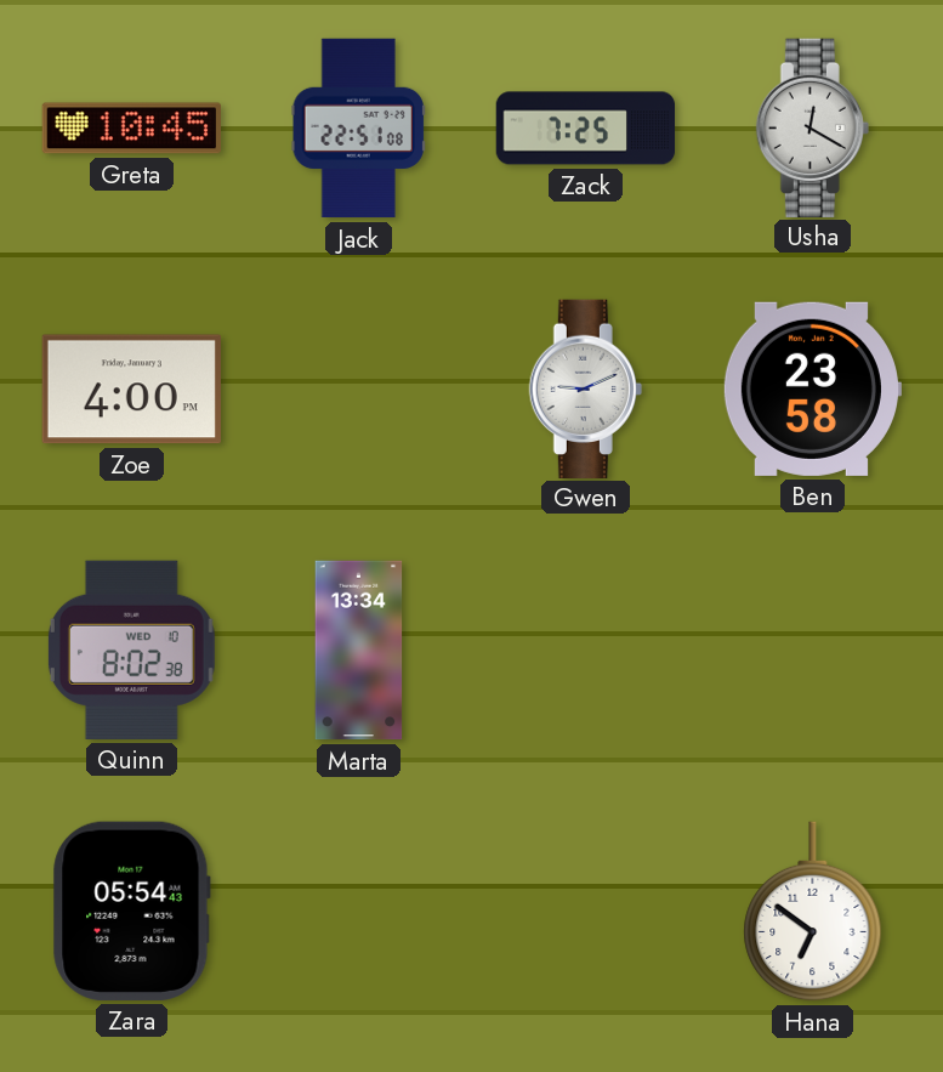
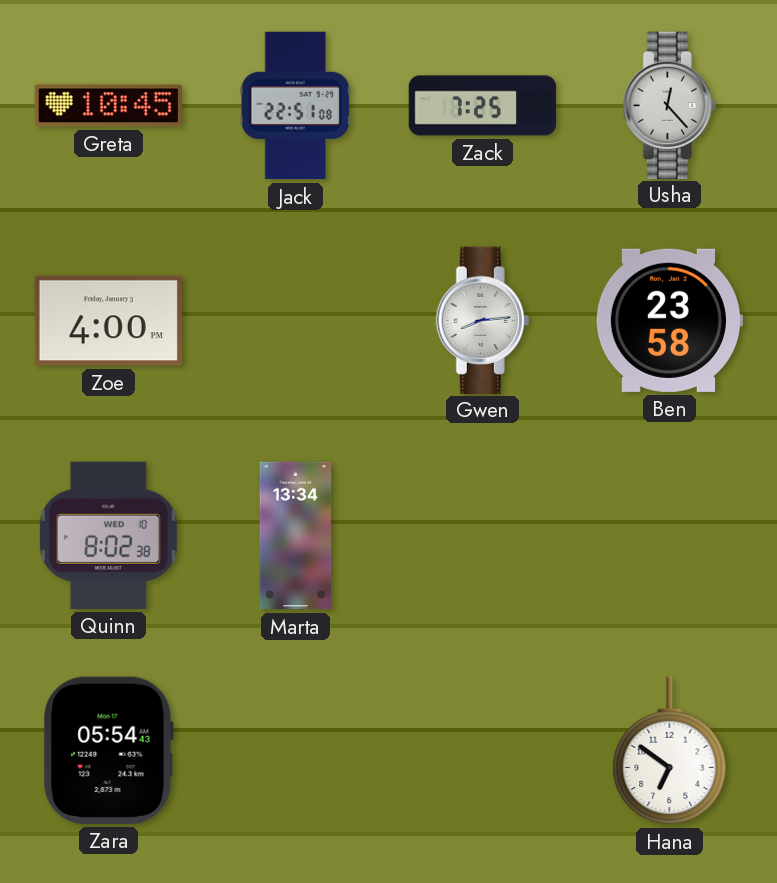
Usha: 12:20 -> 12:23 (669, 105)
Gwen: 9:11 -> 8:14 (482, 320)
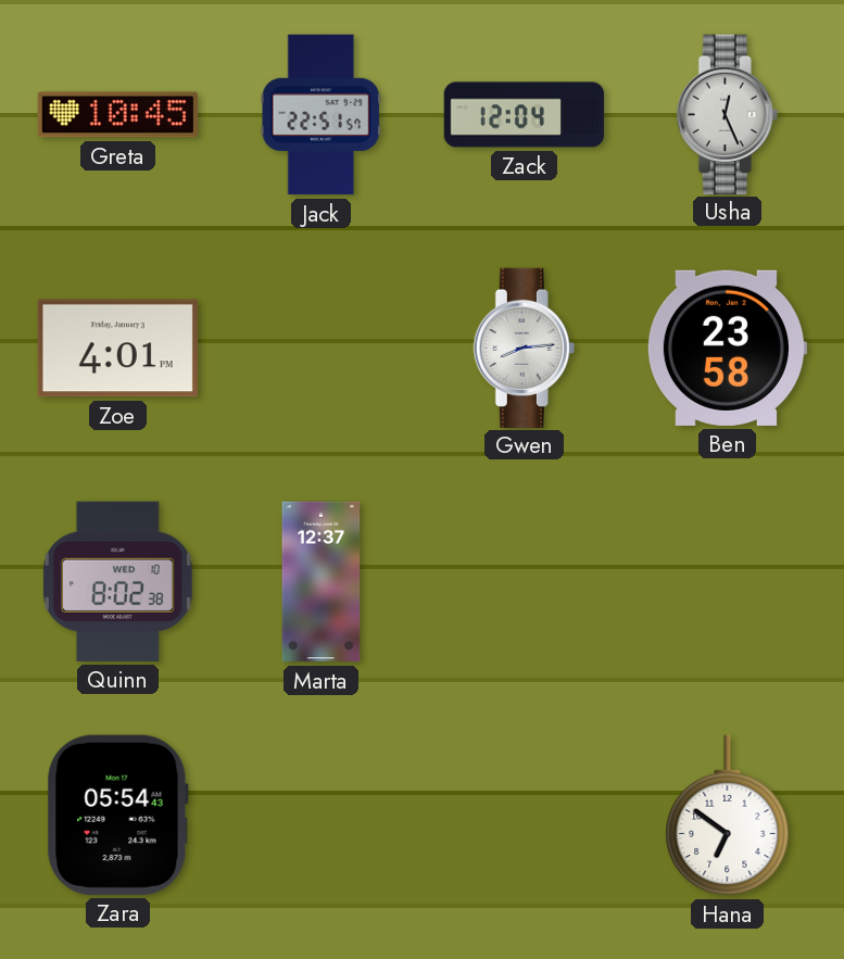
Jack: 22:51:08 -> 22:51:57 (320, 115)
Zack: 7:25 -> 12:04 (525, 115)
Usha: 12:23 -> 12:26 (727, 114)
Zoe: 4:00 -> 4:01 (117, 349)
Marta: 13:34 -> 12:37 (322, 582)
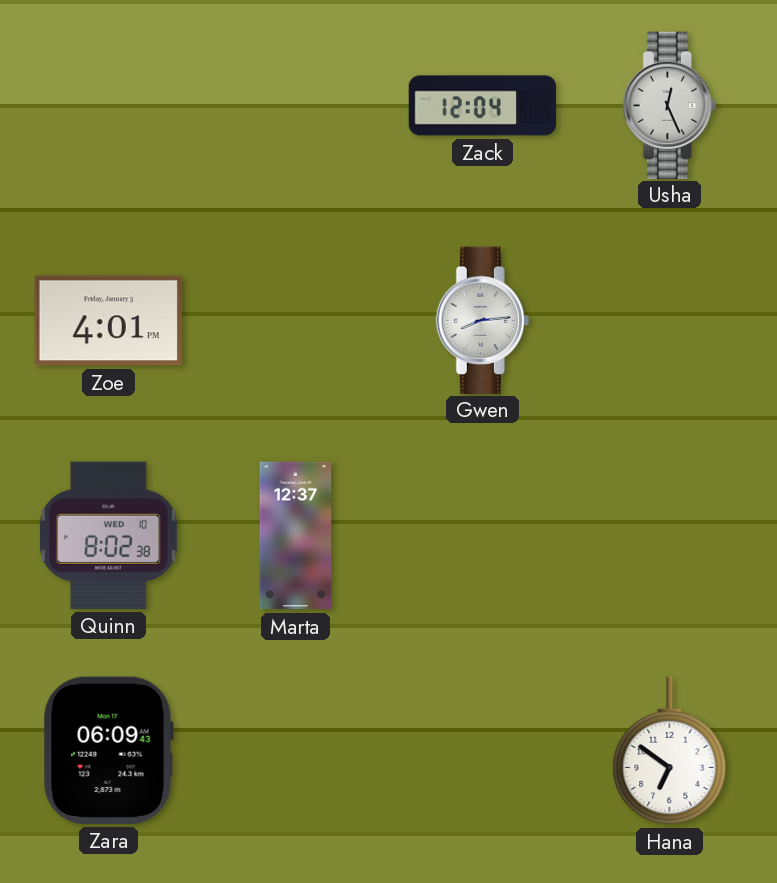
Greta: 10:45 -> none (118, 115)
Jack: 22:51 -> none (320, 115)
Ben: 23:58 -> none (727, 348)
Zara: 05:54 -> 06:09 (108, 750)
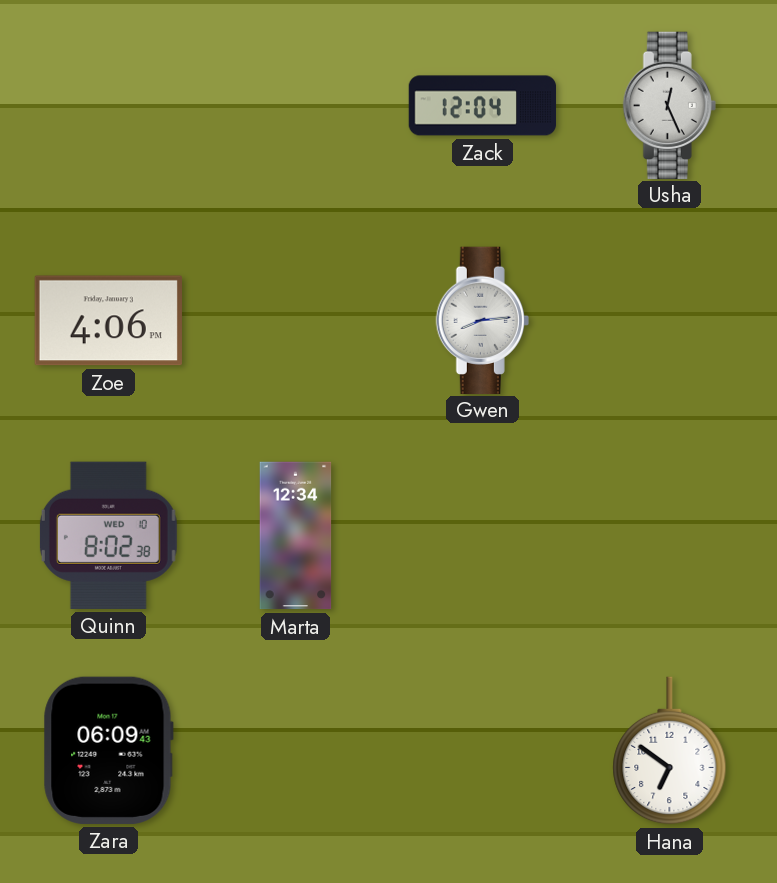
Zoe: 4:01 -> 4:06 (108, 321)
Marta: 12:37 -> 12:34 (296, 536)
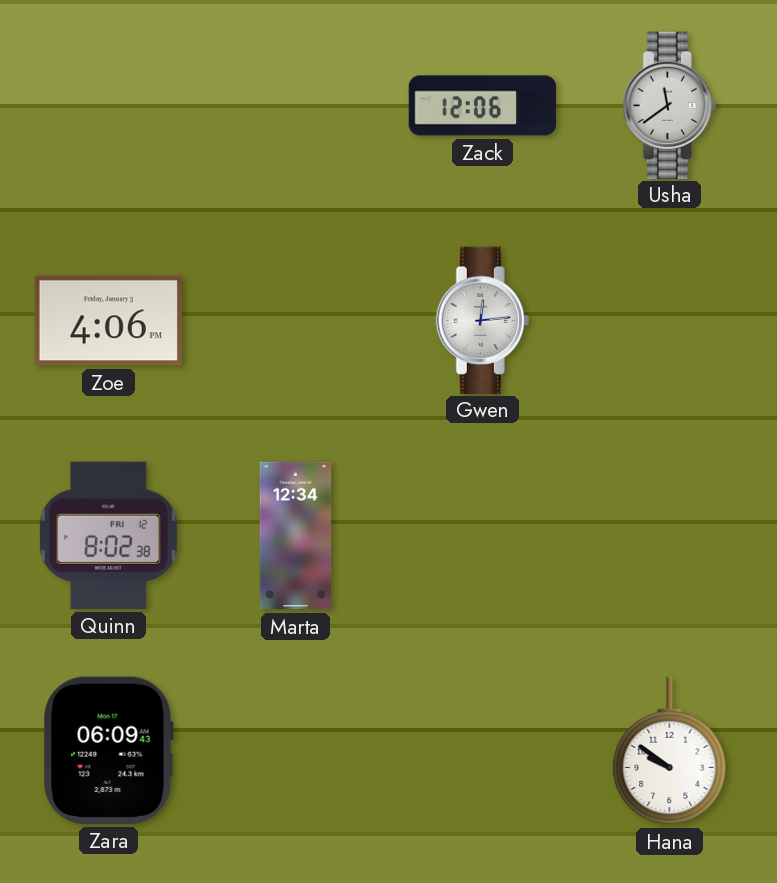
Zack: 12:04 -> 12:06 (483, 106)
Usha: 12:26 -> 11:39 (669, 105)
Gwen: 8:14 -> 12:14 (482, 320)
Quinn date: WED 10 -> FRI 12 (108, 535)
Hana: 6:51 -> 9:51 (670, 751)
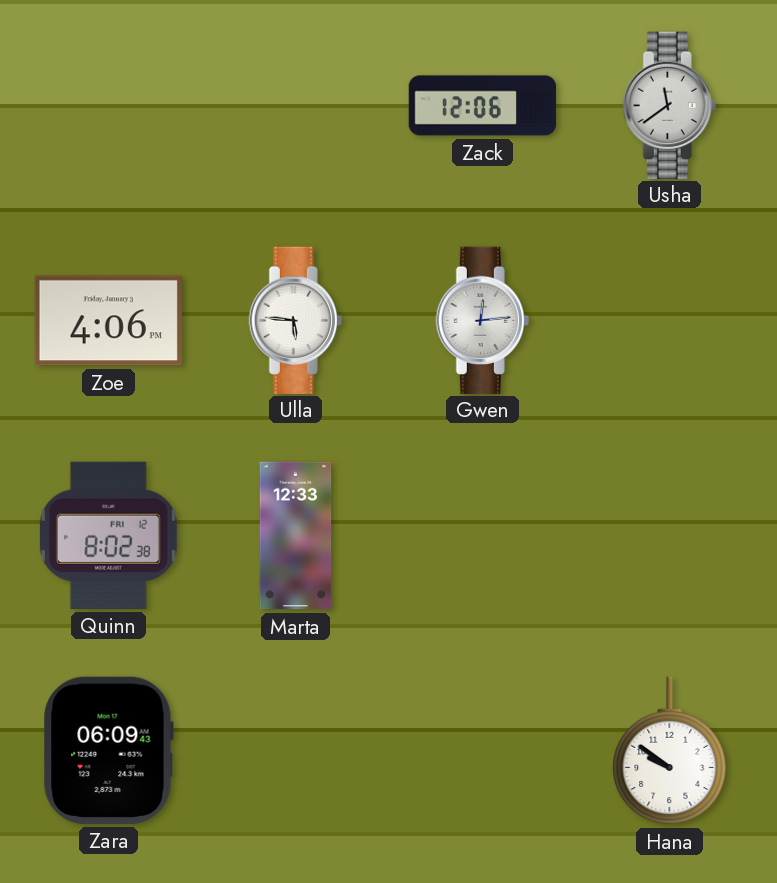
Ulla: none -> 5:46 (295, 320)
Marta: 12:34 -> 12:33 (296, 536)
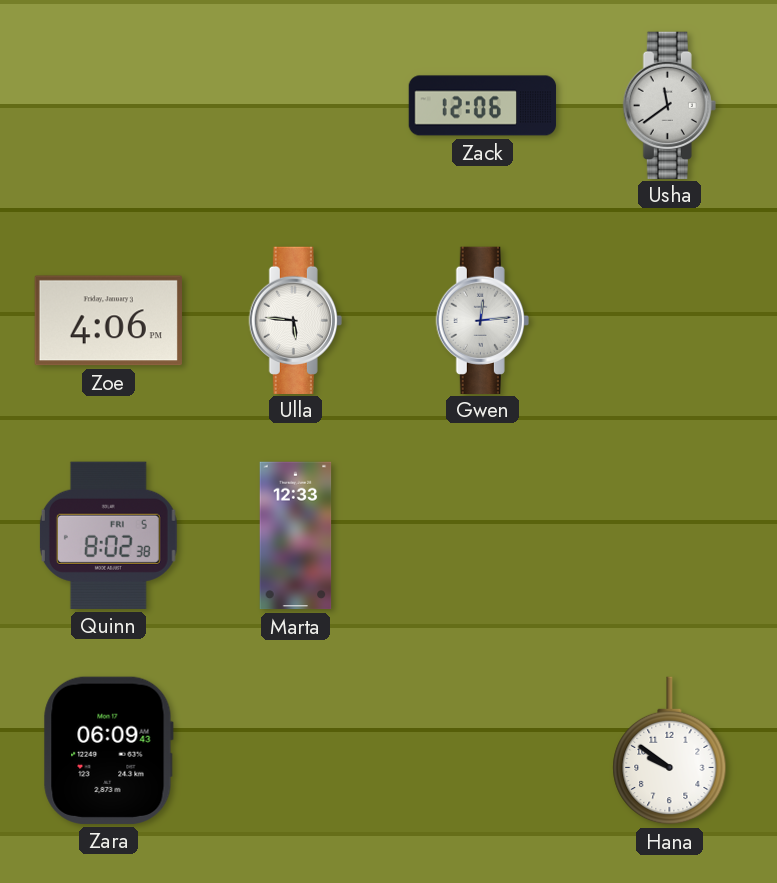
Quinn date: FRI 12 -> FRI 5 (108, 535)
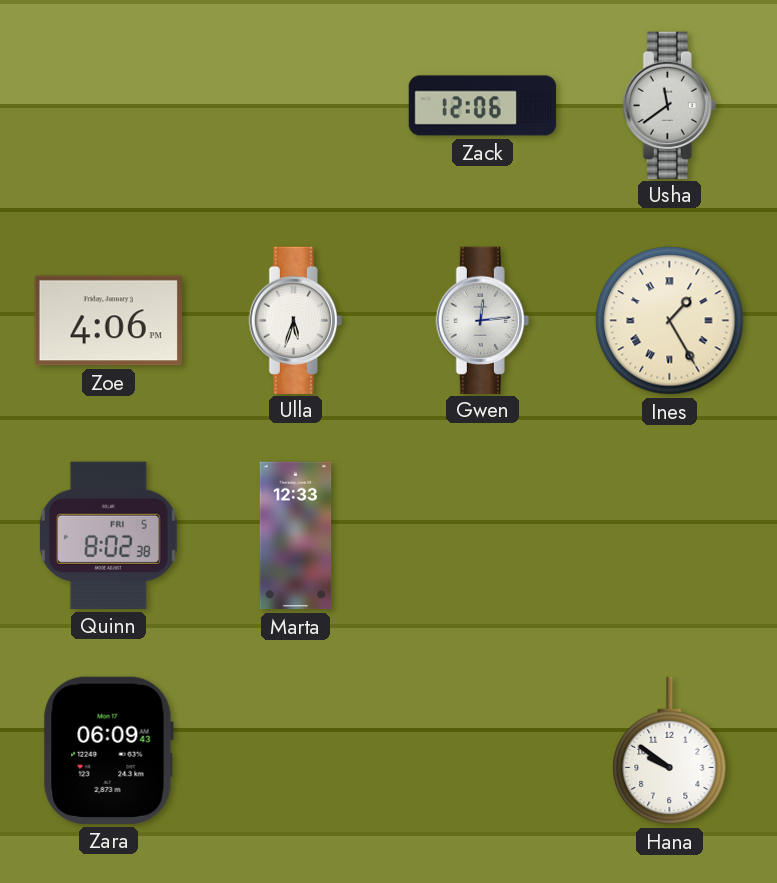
Ulla: 5:46 -> 5:33 (295, 320)
Ines: none -> 1:25 (670, 321)
